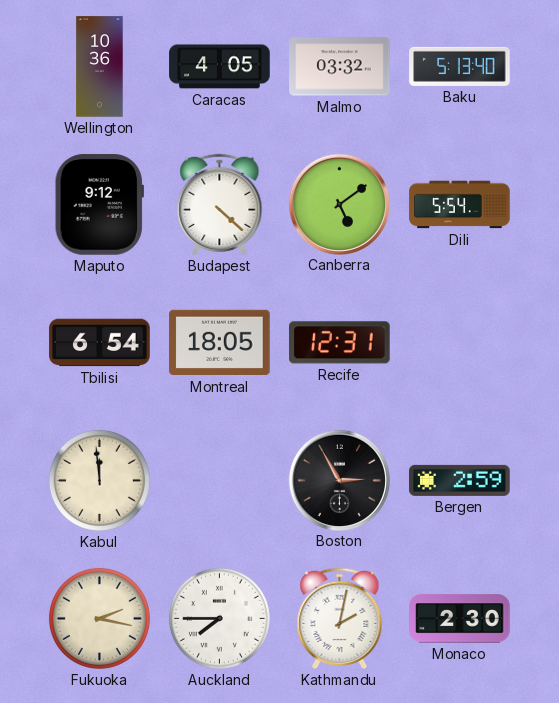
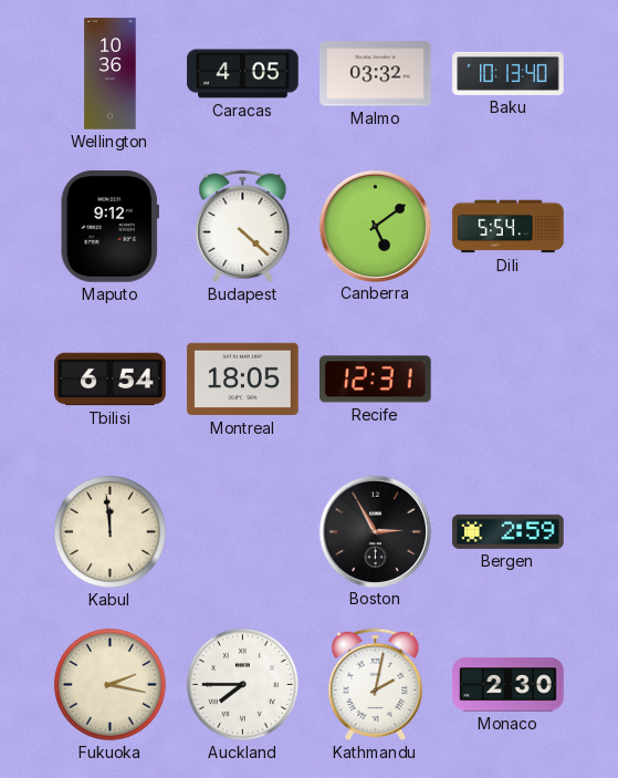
Baku: 5:13 -> 10:13 (509, 73)
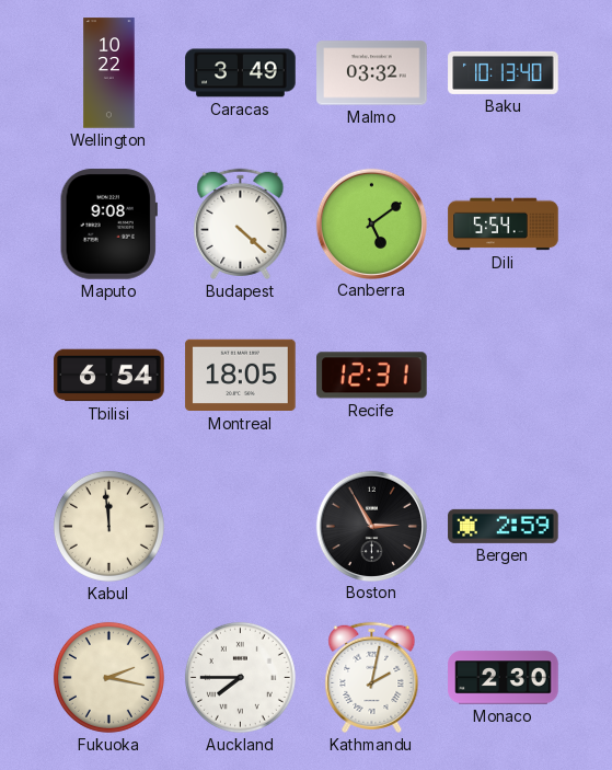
Wellington: 10:36 -> 10:22 (109, 73)
Caracas: 4:05 -> 3:49 (241, 73)
Maputo: 9:12 -> 9:08 (108, 225)
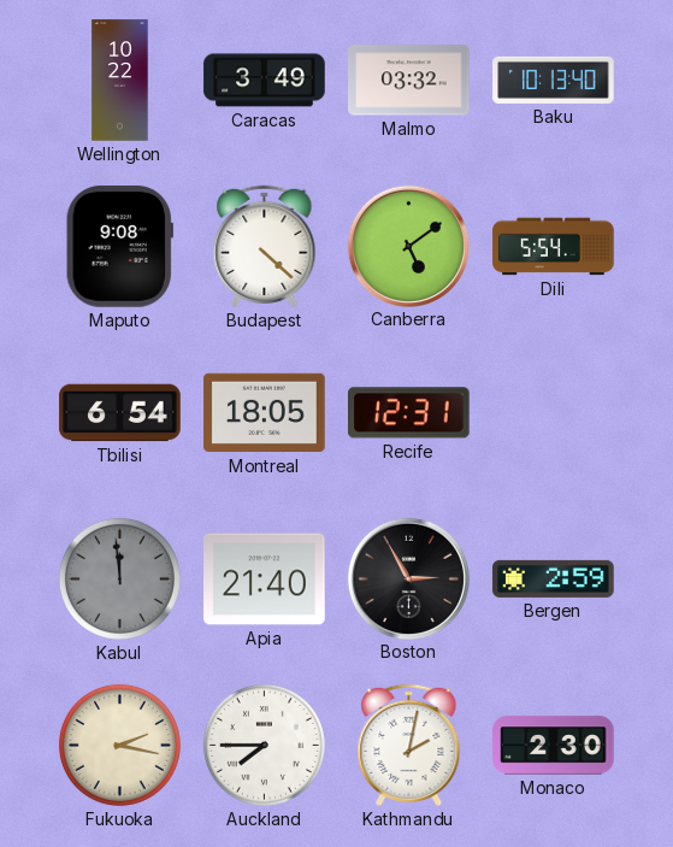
Kabul dial: cream -> grey (119, 578)
Apia: none -> 21:40 (265, 580)
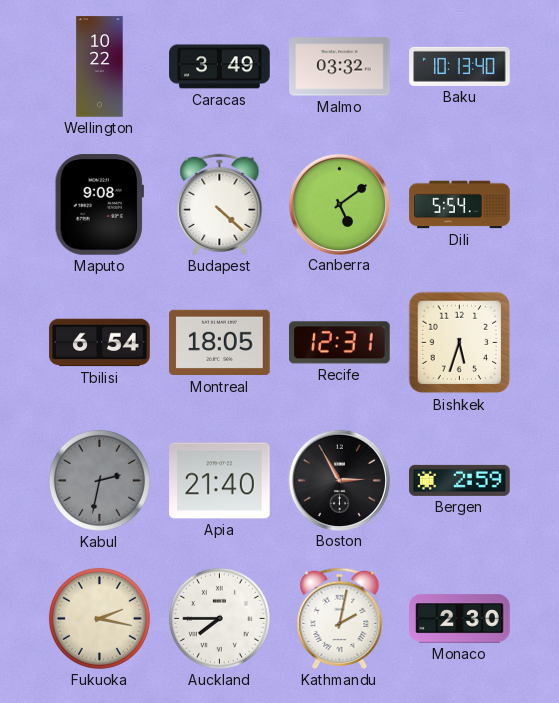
Bishkek: none -> 5:33 (460, 343)
Kabul: 11:59 -> 2:32 (99, 480)
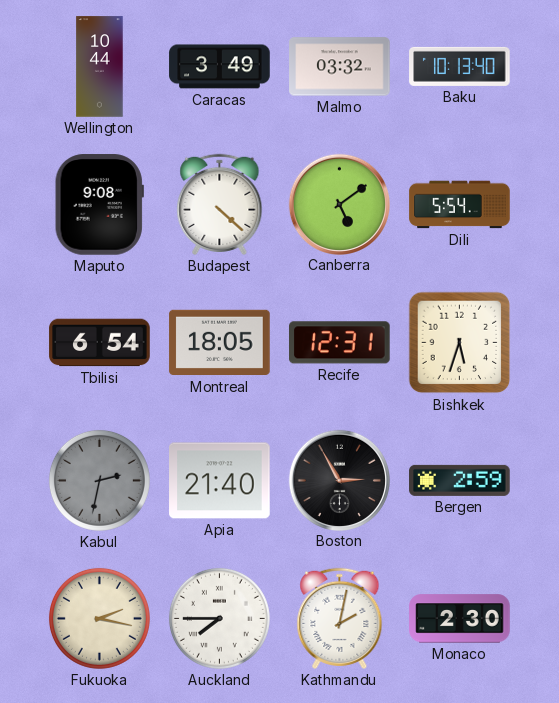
Wellington: 10:22 -> 10:44 (100, 67)
